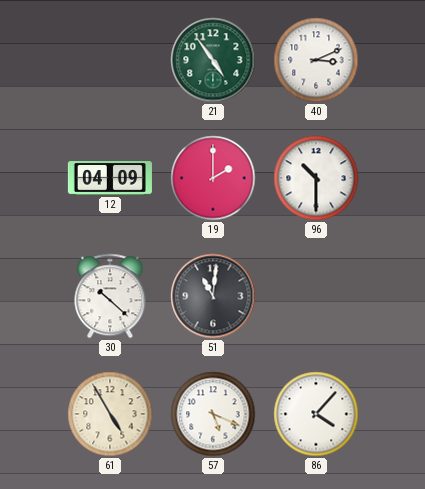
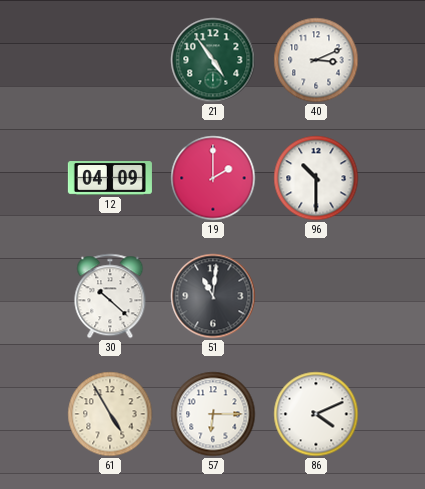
57: 5:19 -> 6:15 (213, 414)
86: 4:07 -> 4:11 (316, 414)
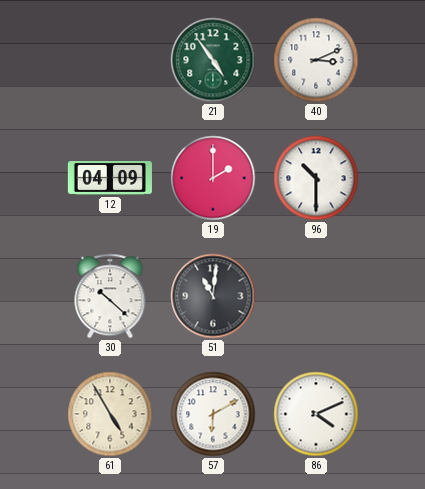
57: 6:15 -> 6:10 (213, 414)
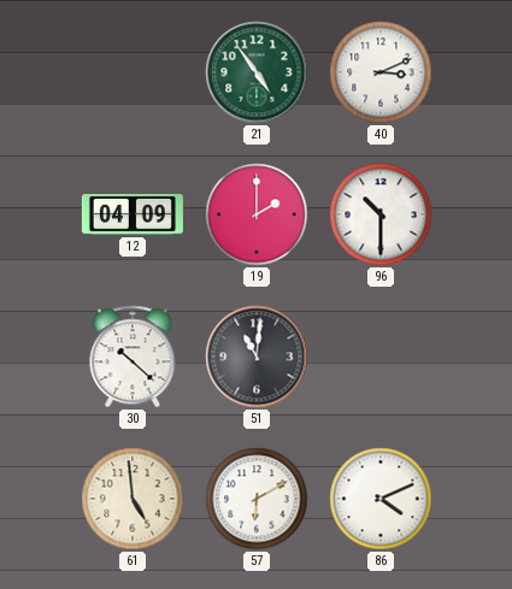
61: 4:55 -> 4:59 (133, 499)
